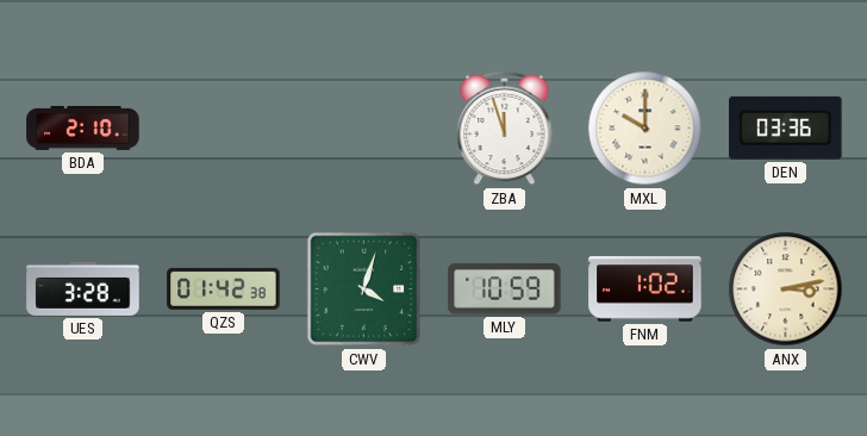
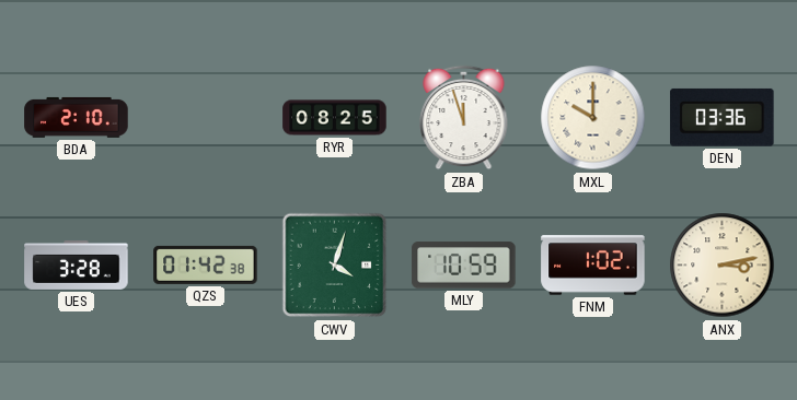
RYR: none -> 08:25 (335, 118)
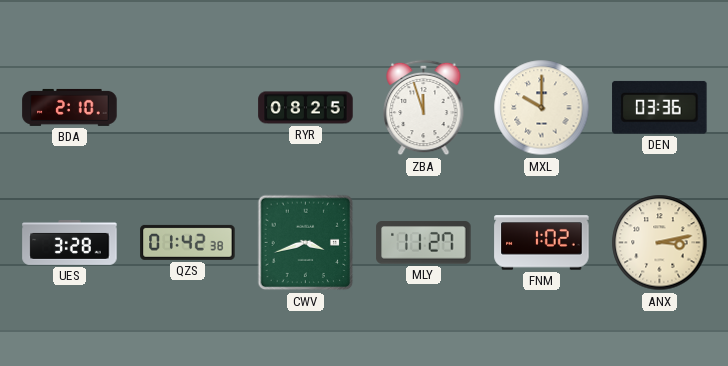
CWV: 4:03 -> 3:42 (306, 243)
MLY: 10:59 -> 11:27 (424, 243)
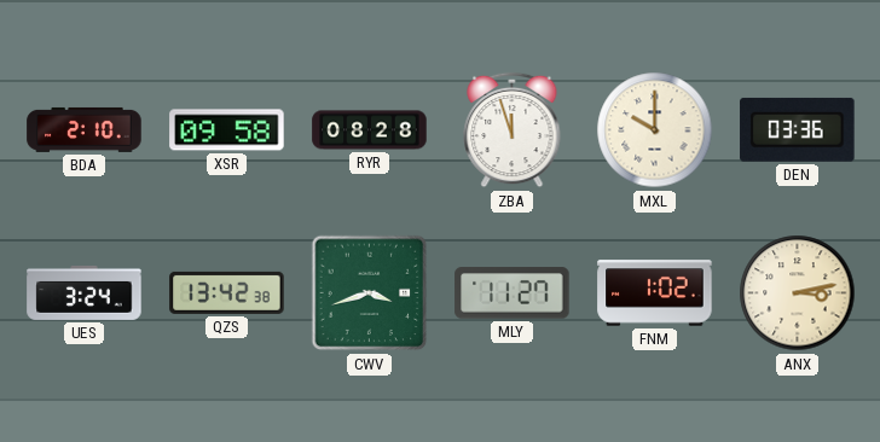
XSR: none -> 09:58 (227, 130)
RYR: 08:25 -> 08:28 (370, 130)
UES: 3:28 -> 3:24 (85, 292)
QZS: 01:42 -> 13:42 (227, 292)
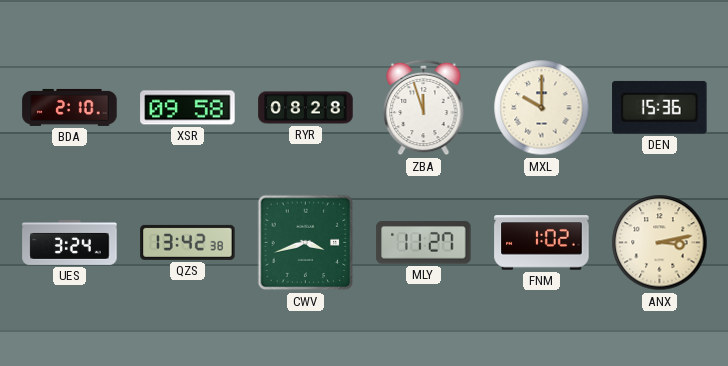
DEN: 03:36 -> 15:36 (660, 107)
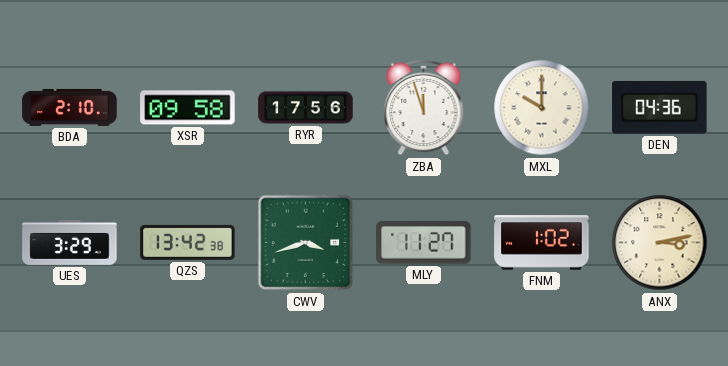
RYR: 08:28 -> 17:56 (306, 108)
DEN: 15:36 -> 04:36 (660, 107)
UES: 3:24 -> 3:29 (70, 242)
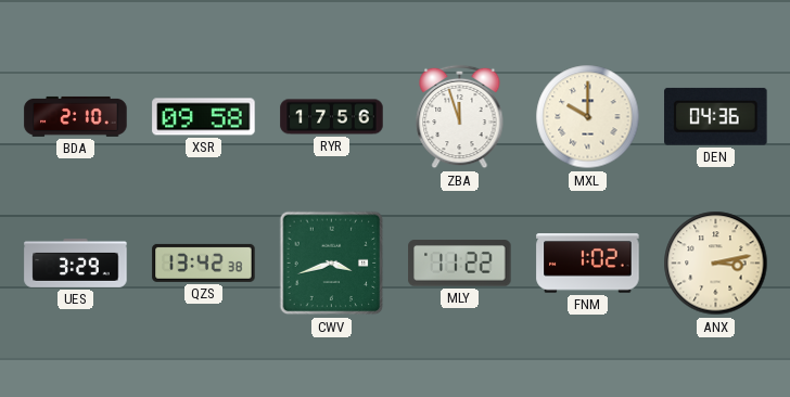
MLY: 11:27 -> 11:22 (460, 264)
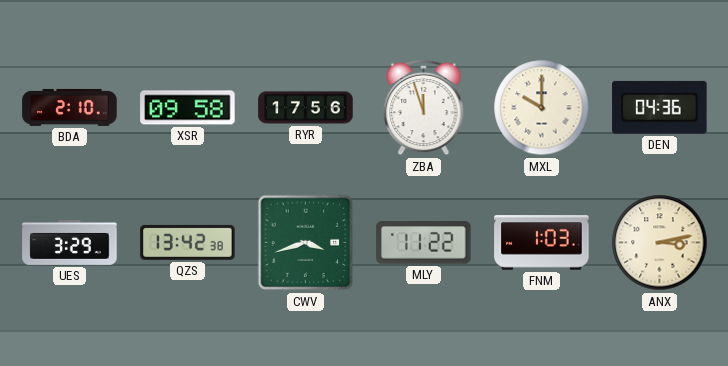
FNM: 1:02 -> 1:03 (542, 243)
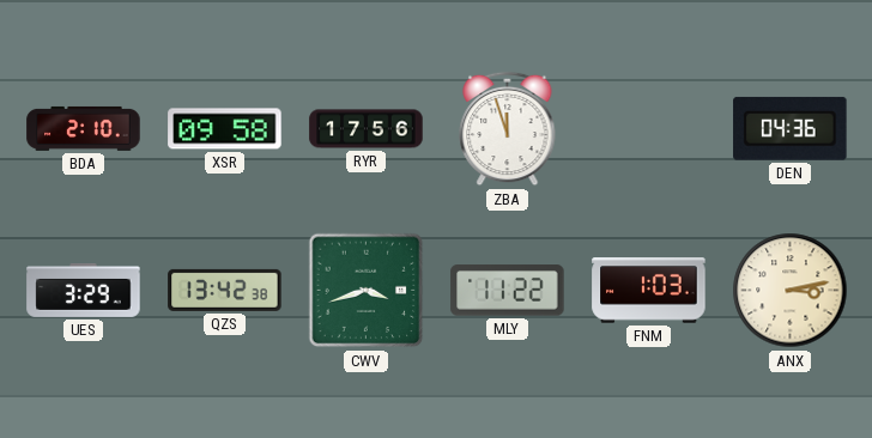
MXL: 10:00 -> none (542, 108)
